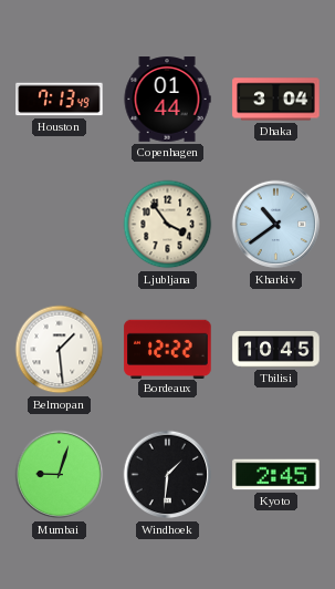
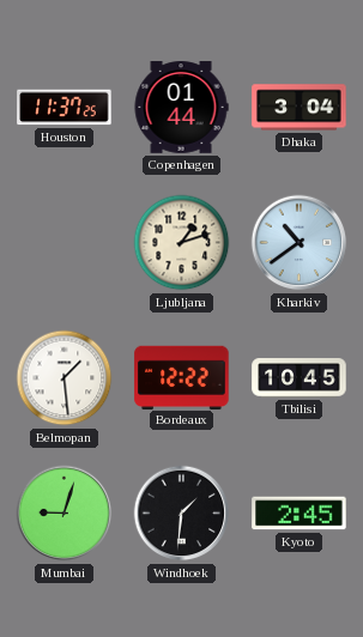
Houston: 7:13 -> 11:37 (65, 108)
Ljubljana: 3:54 -> 1:12 (182, 243)
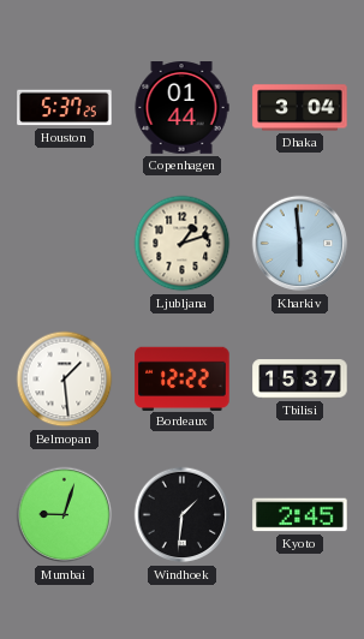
Houston: 11:37 -> 5:37 (65, 108)
Kharkiv: 10:39 -> 5:59 (300, 244)
Tbilisi: 10:45 -> 15:37 (300, 380)
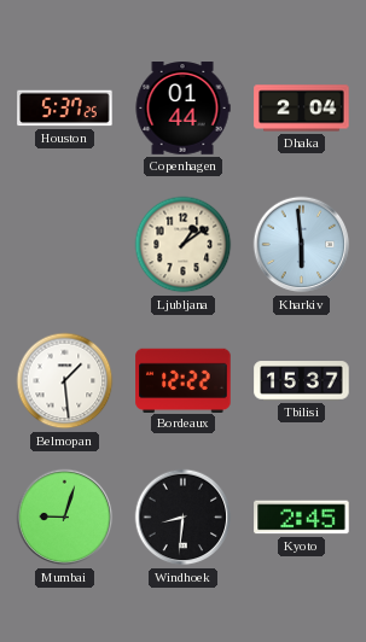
Dhaka: 3:04 -> 2:04 (302, 109)
Ljubljana: 1:12 -> 1:09 (184, 245)
Windhoek: 1:31 -> 8:31 (184, 518)
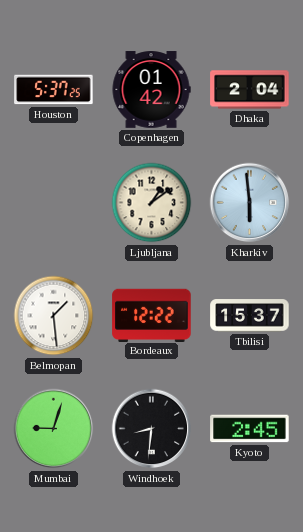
Copenhagen: 01:44 -> 01:42 (151, 90)
